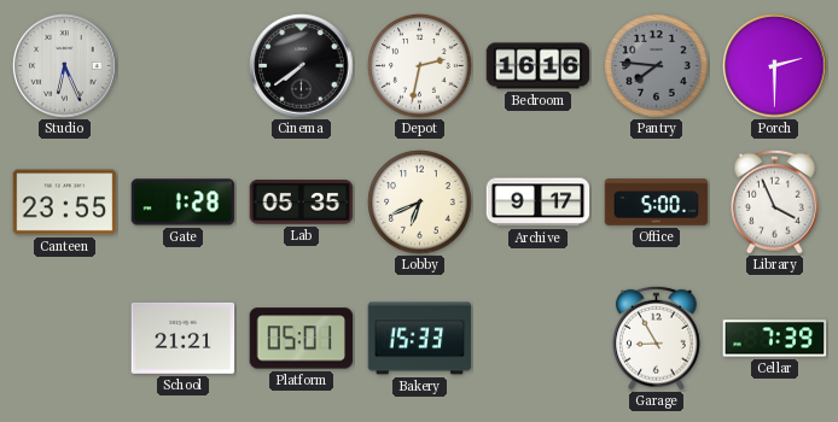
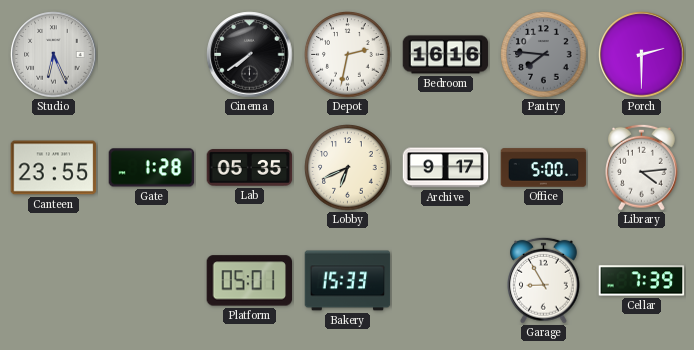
Library: 3:56 -> 4:14 (642, 167)
School: 21:21 -> none (184, 338)
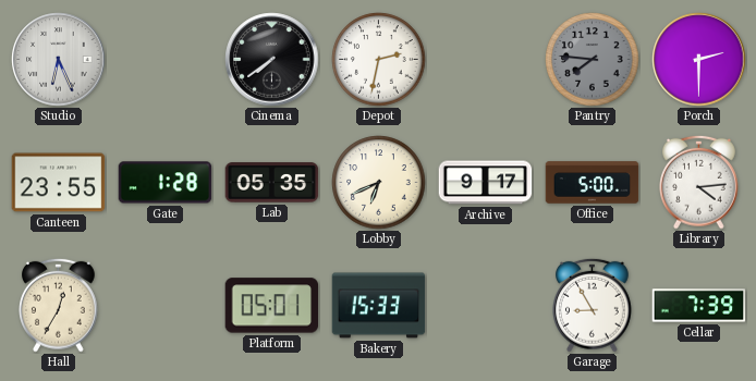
Bedroom: 16:16 -> none (446, 55)
Hall: none -> 12:35 (59, 305)
